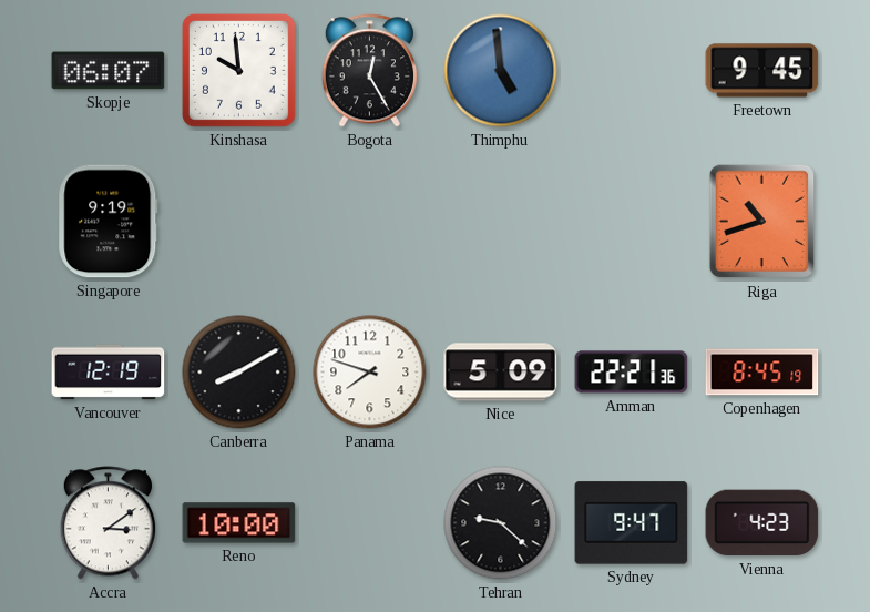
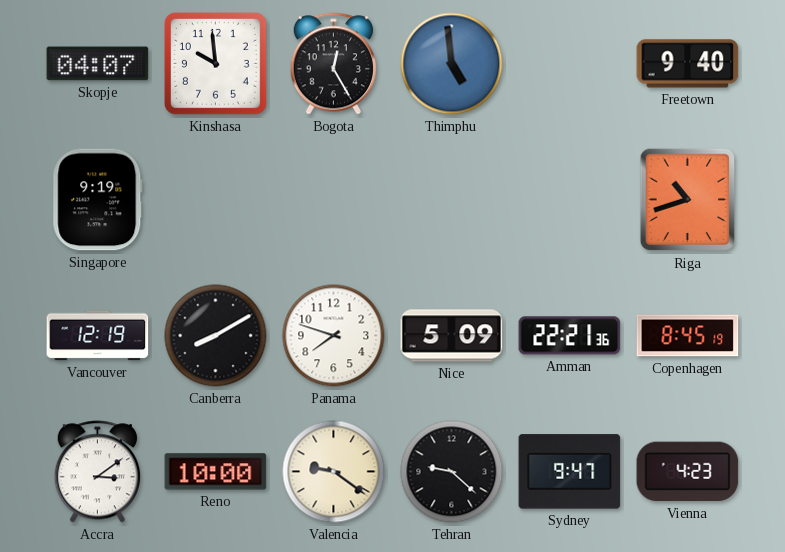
Skopje: 06:07 -> 04:07 (98, 64)
Freetown: 9:45 -> 9:40 (688, 64)
Valencia: none -> 9:21 (334, 472)
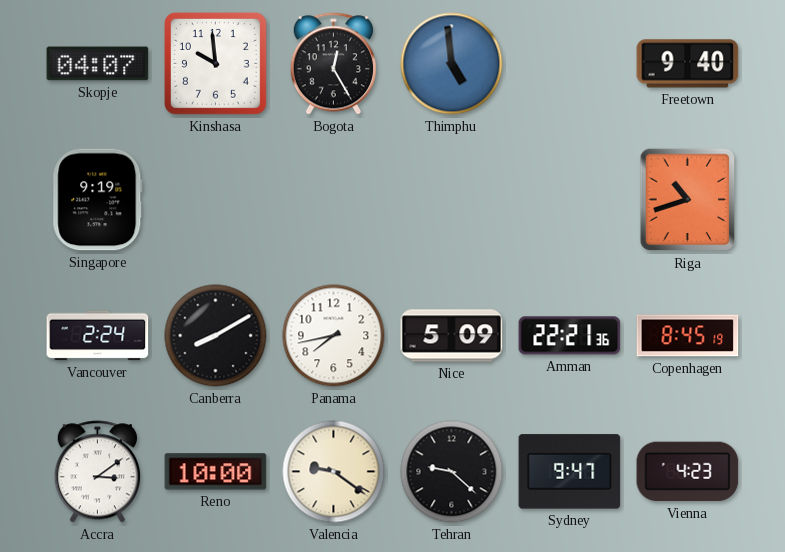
Vancouver: 12:19 -> 2:24 (98, 336)
Panama: 7:48 -> 7:43 (334, 336)
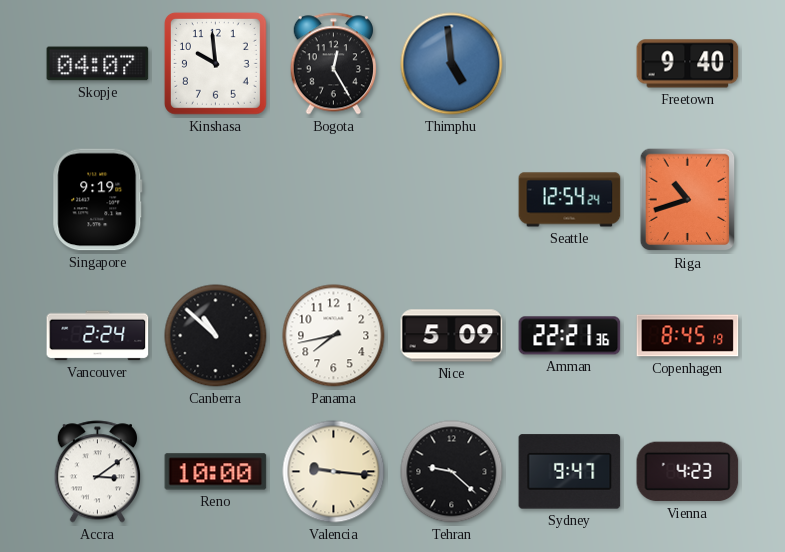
Seattle: none -> 12:54 (570, 200)
Canberra: 8:10 -> 10:52 (216, 336)
Valencia: 9:21 -> 9:16 (334, 472)
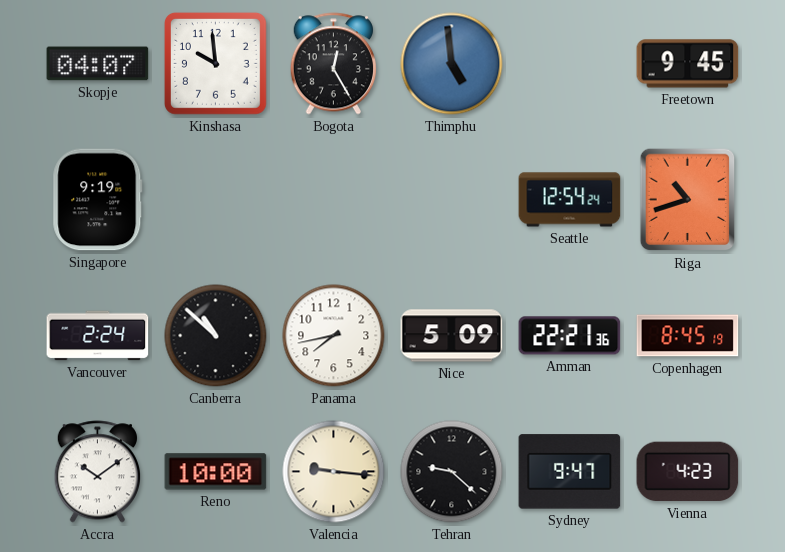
Freetown: 9:40 -> 9:45 (688, 64)
Accra: 3:09 -> 10:09 (97, 472)
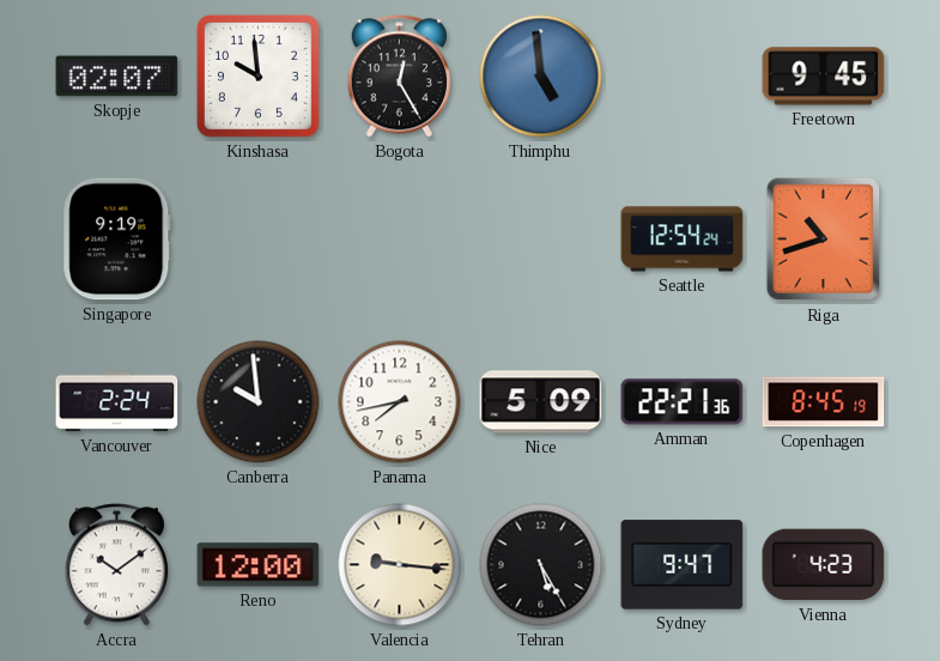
Skopje: 04:07 -> 02:07 (117, 77)
Canberra: 10:52 -> 9:59 (259, 402)
Reno: 10:00 -> 12:00 (259, 565)
Tehran: 9:22 -> 5:25 (541, 565)
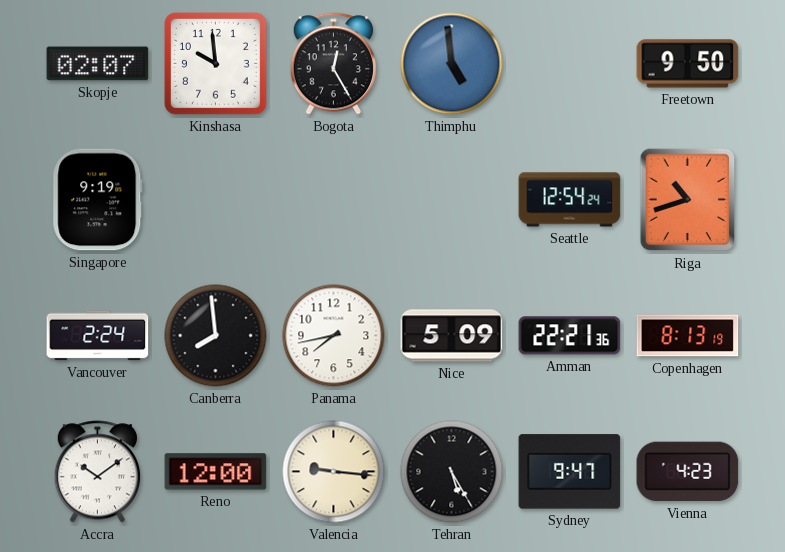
Freetown: 9:45 -> 9:50 (688, 64)
Canberra: 9:59 -> 7:59 (216, 336)
Copenhagen: 8:45 -> 8:13 (688, 336)
